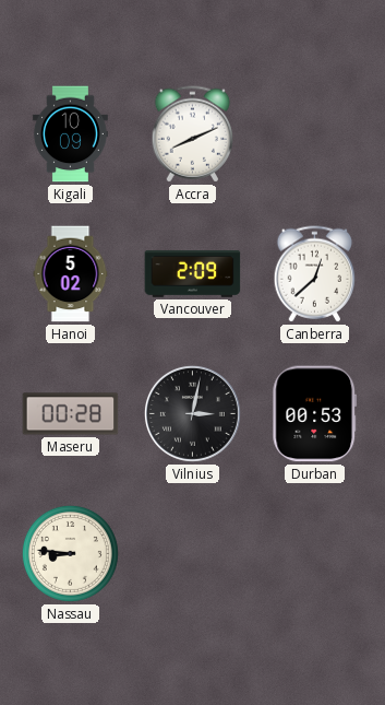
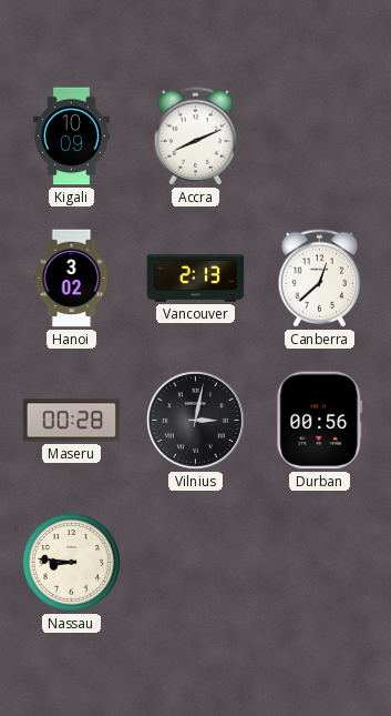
Hanoi: 5:02 -> 3:02 (72, 279)
Vancouver: 2:09 -> 2:13 (196, 279)
Durban: 00:53 -> 00:56 (320, 421)
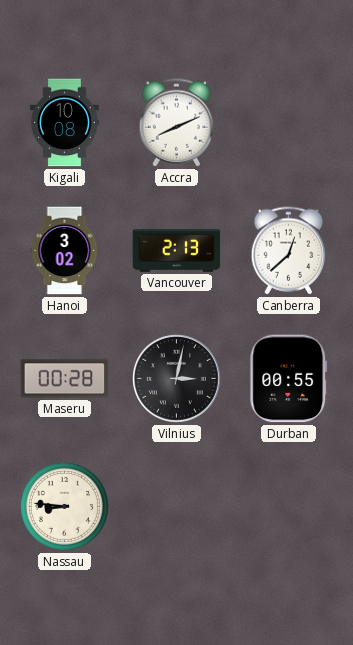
Kigali: 10:09 -> 10:08 (64, 123)
Durban: 00:56 -> 00:55 (289, 379)
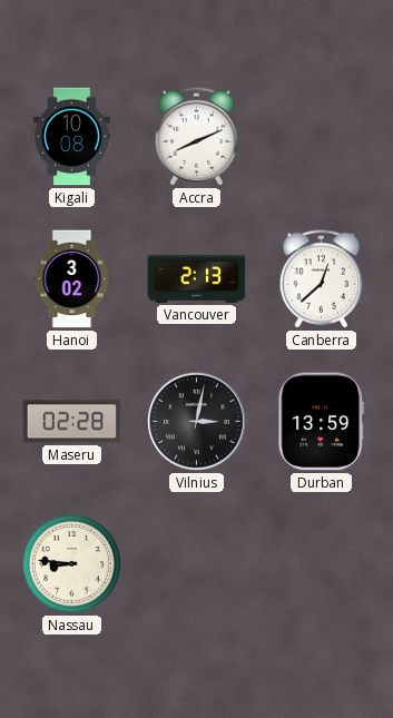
Maseru: 00:28 -> 02:28 (72, 422)
Durban: 00:55 -> 13:59 (322, 422)
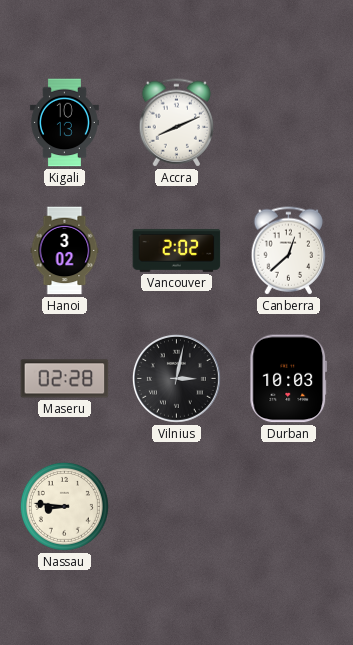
Kigali: 10:08 -> 10:13 (64, 123)
Vancouver: 2:13 -> 2:02 (177, 251)
Durban: 13:59 -> 10:03 (289, 379)
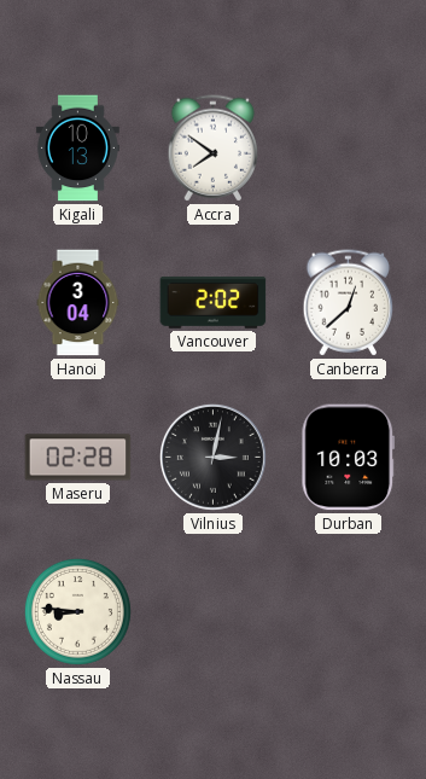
Accra: 8:11 -> 7:51 (214, 149)
Hanoi: 3:02 -> 3:04 (78, 303)
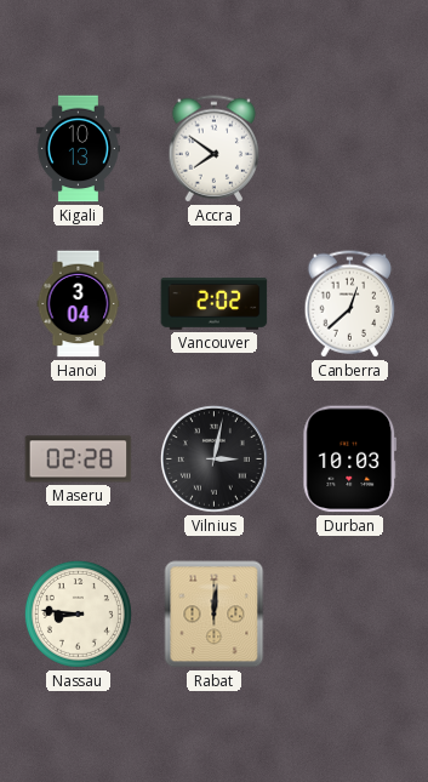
Rabat: none -> 12:01 (215, 615)
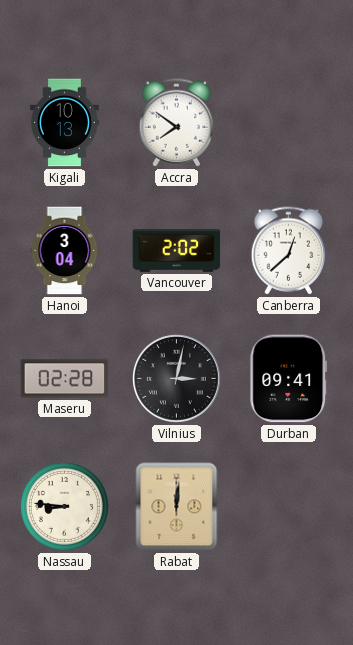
Durban: 10:03 -> 09:41 (289, 379)
